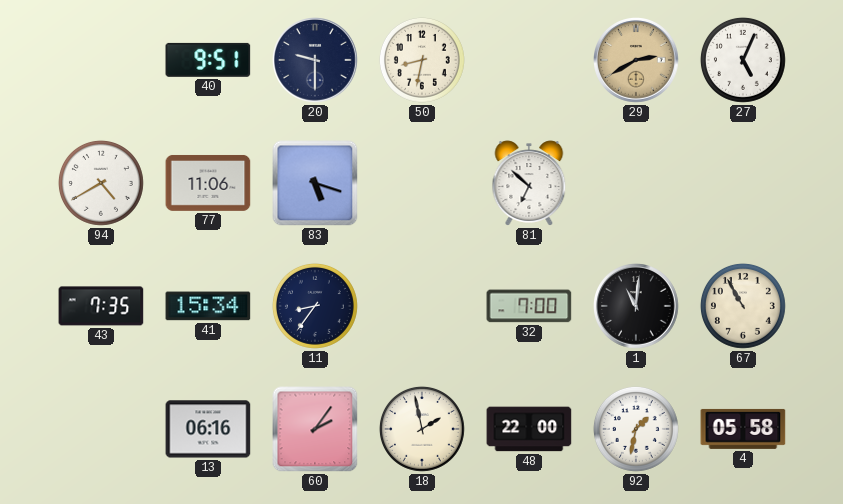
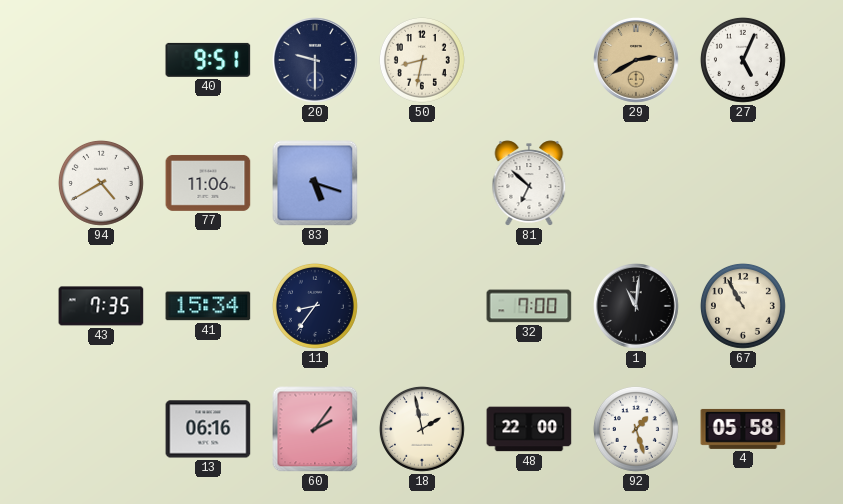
92: 1:32 -> 1:27 (636, 429)
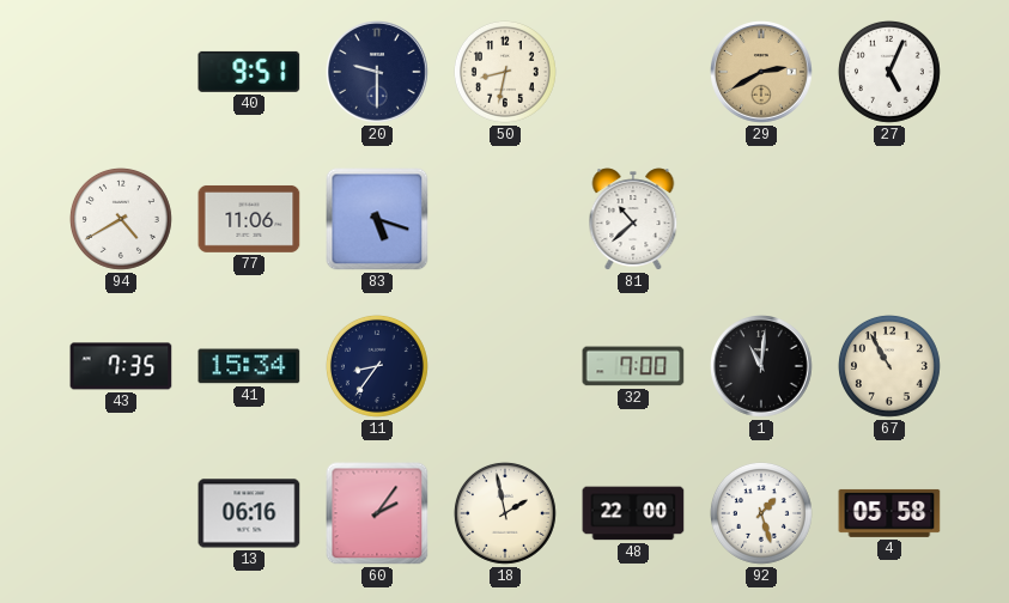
81: 6:52 -> 10:38 (633, 219)
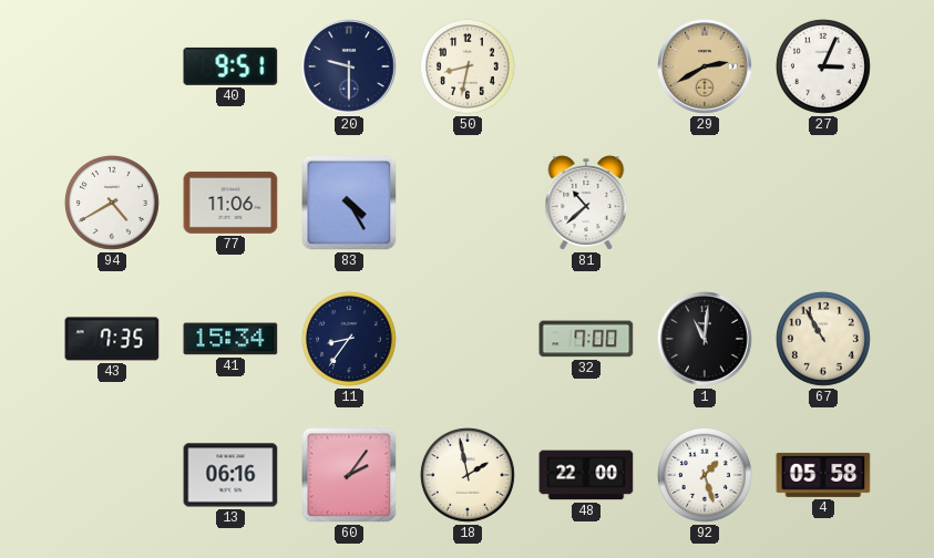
27: 5:04 -> 3:04 (823, 66)
83: 5:18 -> 4:25 (349, 203)
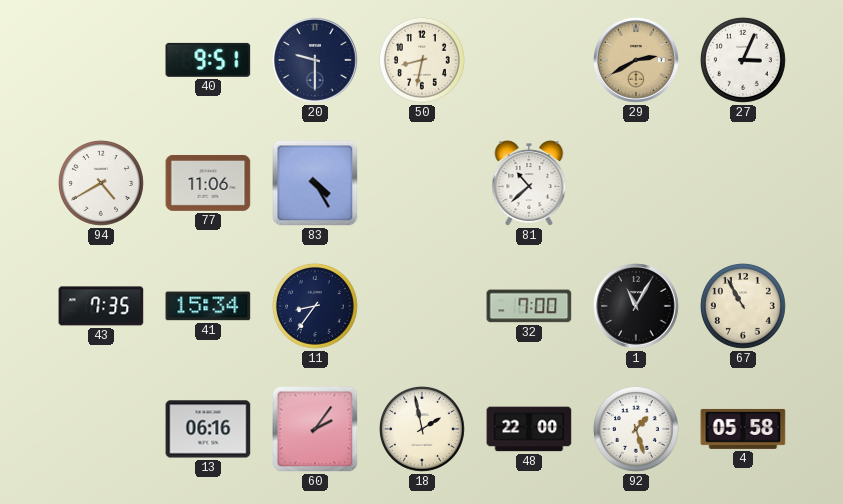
1: 11:01 -> 11:05 (637, 307)
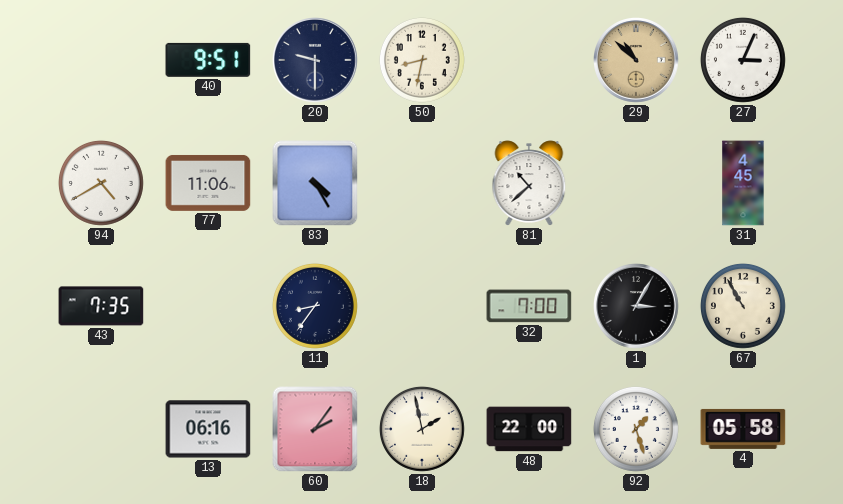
29: 2:40 -> 10:52 (637, 61)
31: none -> 4:45 (743, 183)
41: 15:34 -> none (208, 306)
1: 11:05 -> 3:05 (637, 307)
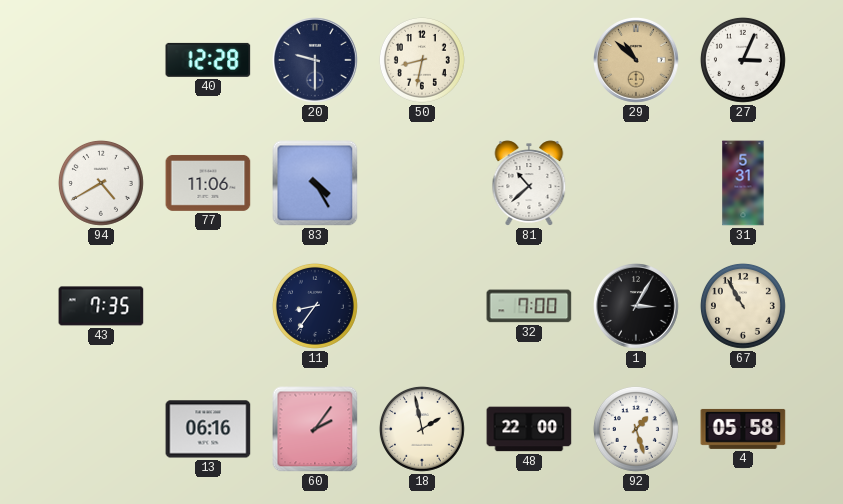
40: 9:51 -> 12:28 (208, 60)
31: 4:45 -> 5:31 (743, 183)
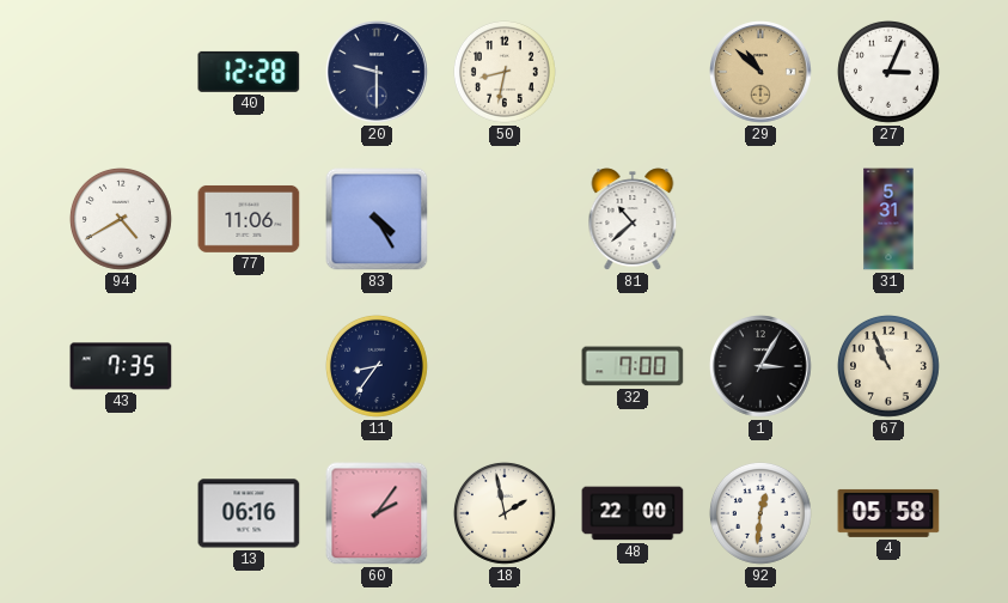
67: 10:55 -> 10:56 (888, 366)
92: 1:27 -> 12:31 (760, 513)
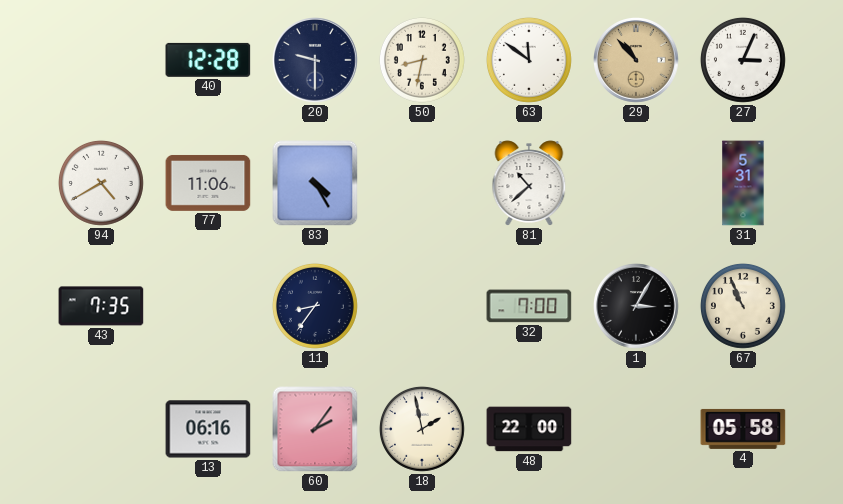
63: none -> 11:51 (529, 60)
29: 10:52 -> 10:53 (637, 61)
92: 12:31 -> none (760, 513)
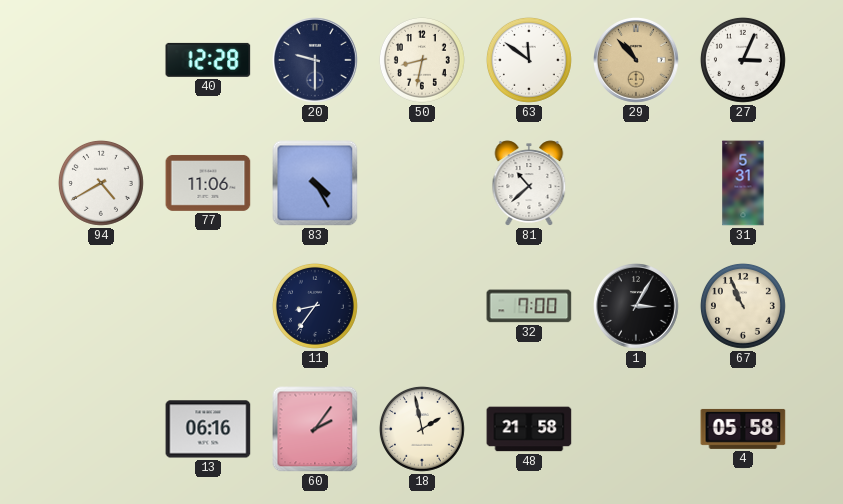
43: 7:35 -> none (101, 306)
48: 22:00 -> 21:58 (529, 429)
